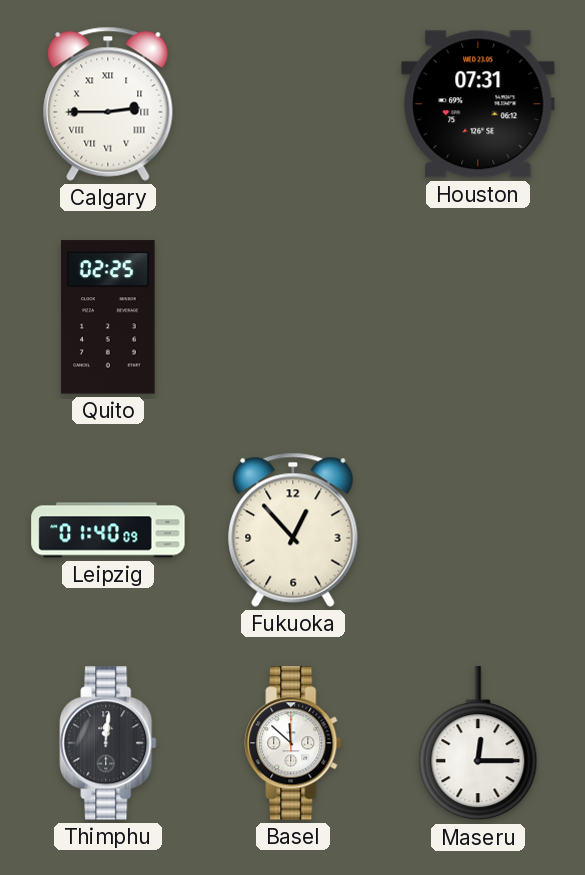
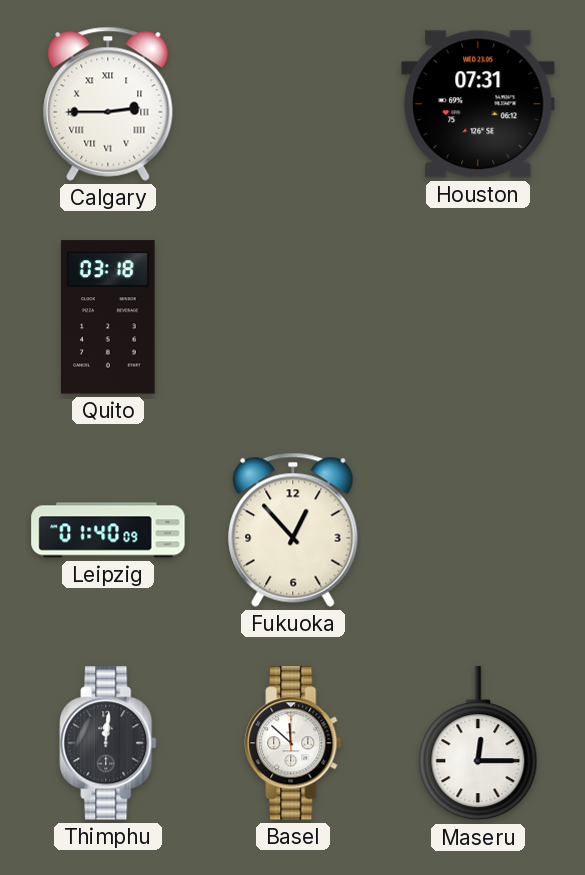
Quito: 02:25 -> 03:18 (108, 317)
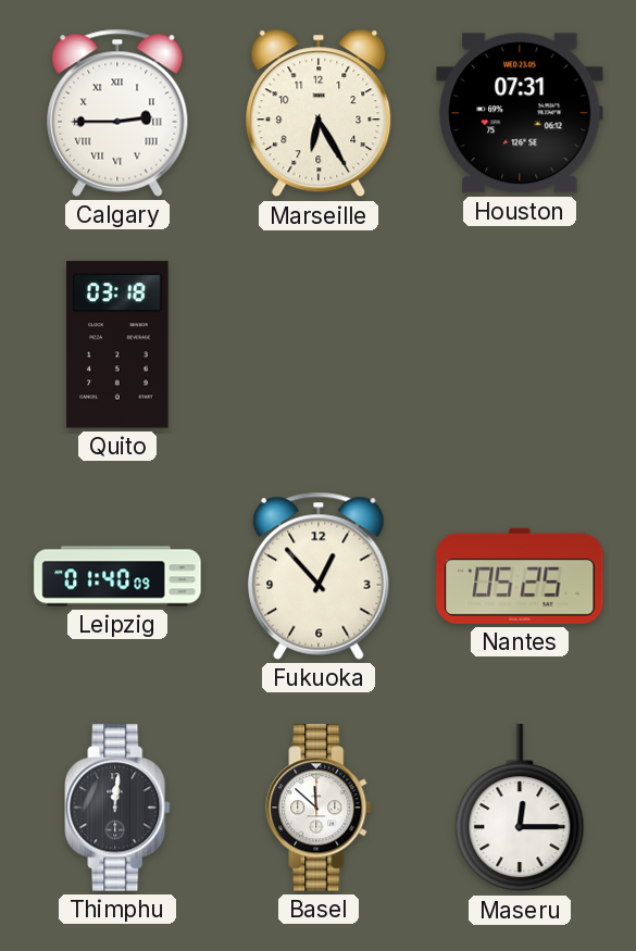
Marseille: none -> 6:25 (319, 113)
Nantes: none -> 05:25 (520, 576)
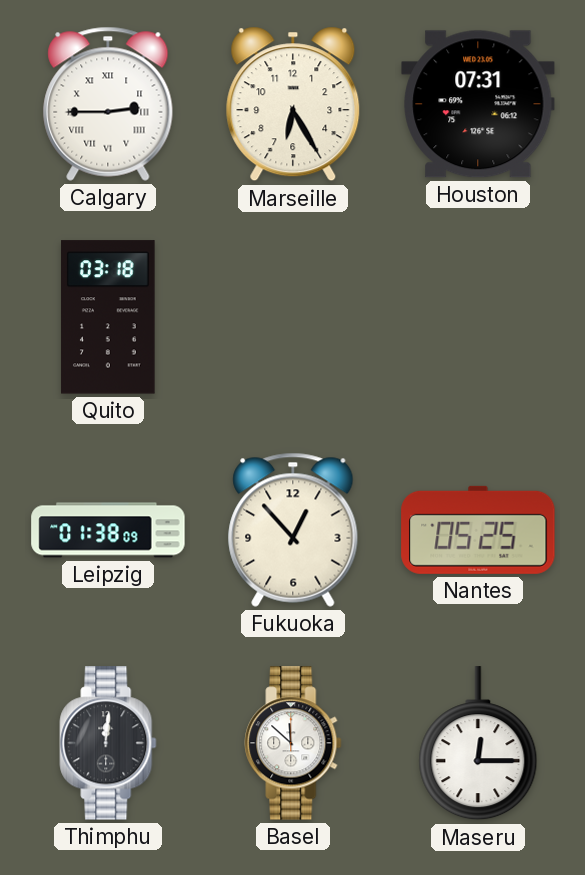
Leipzig: 01:40 -> 01:38 (108, 530)
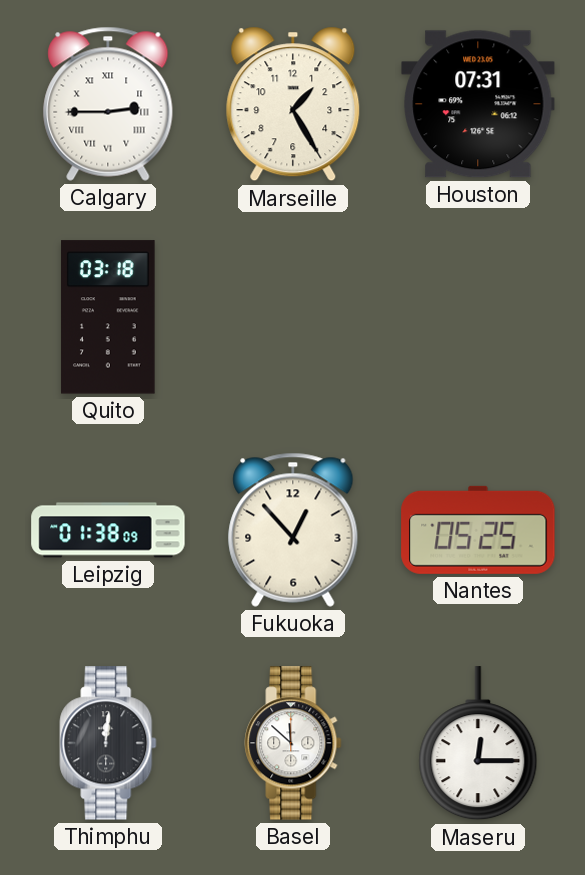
Marseille: 6:25 -> 1:25 (293, 104)
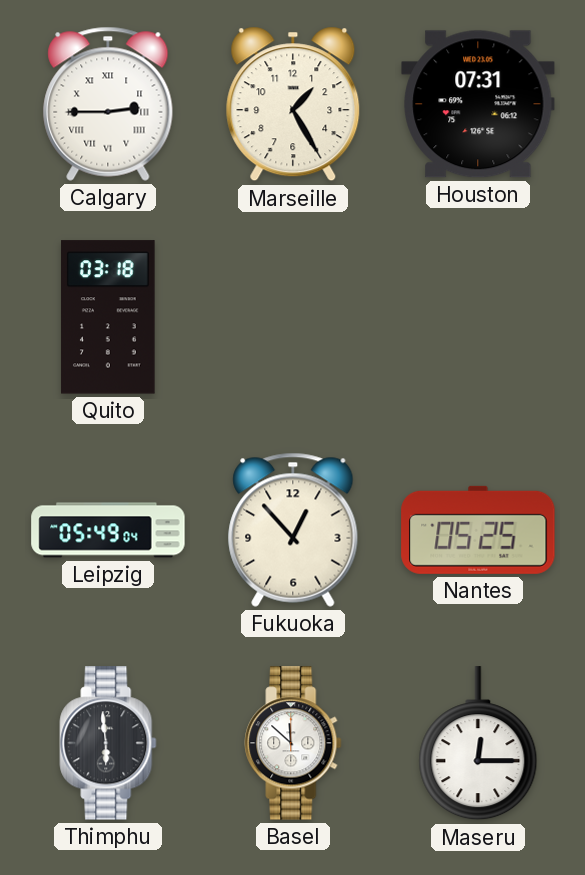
Leipzig: 01:38 -> 05:49 (108, 530)
Thimphu: 12:01 -> 5:59 (108, 743)
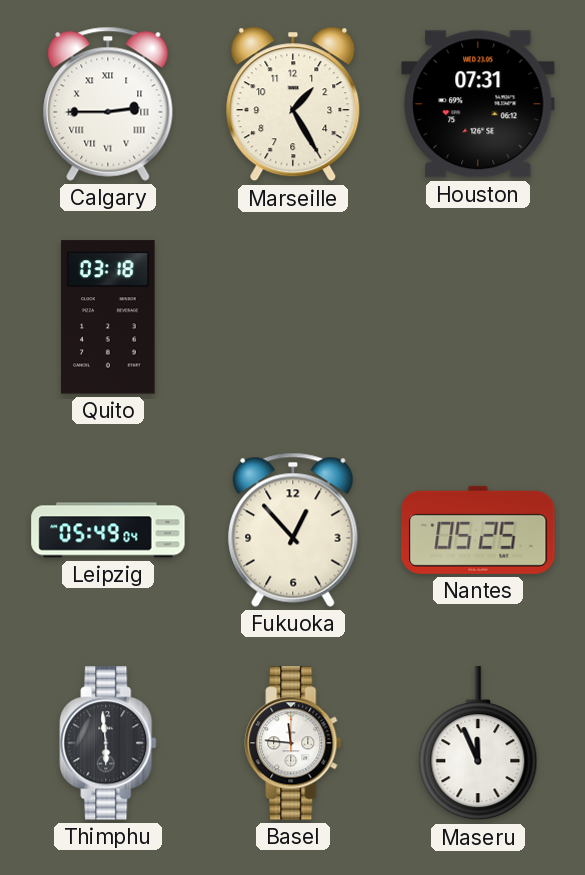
Basel: 11:52 -> 11:46 (293, 743)
Maseru: 12:15 -> 11:56 (478, 744)
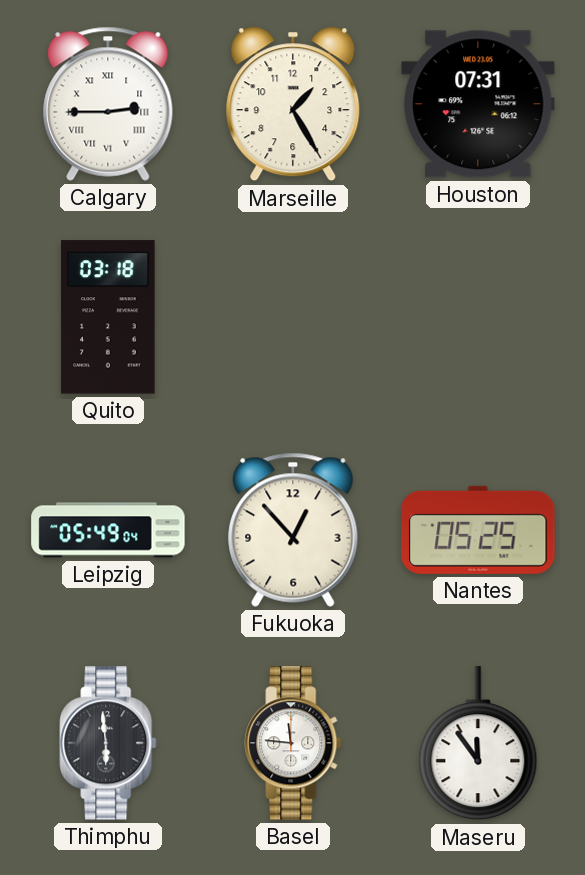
Maseru: 11:56 -> 11:54 (478, 744)
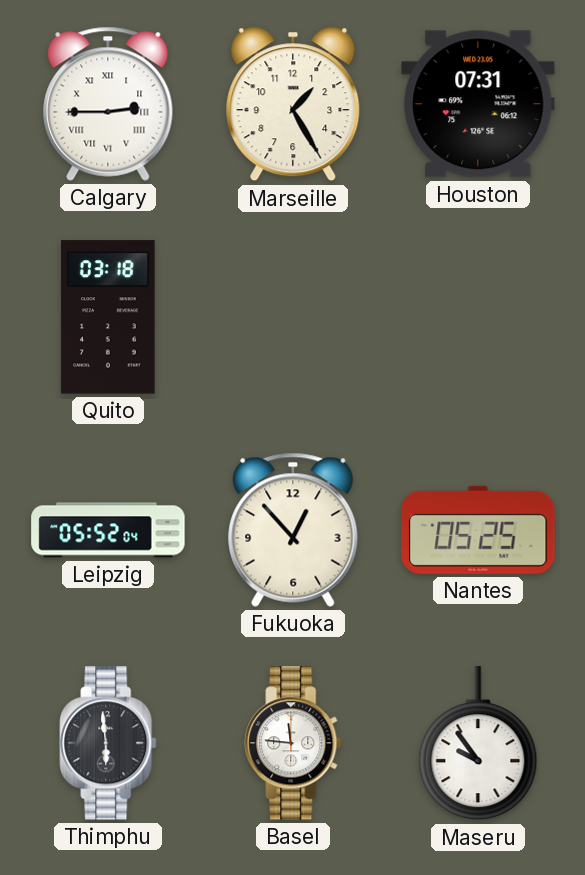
Leipzig: 05:49 -> 05:52 (108, 530)
Maseru: 11:54 -> 9:54 (478, 744)
